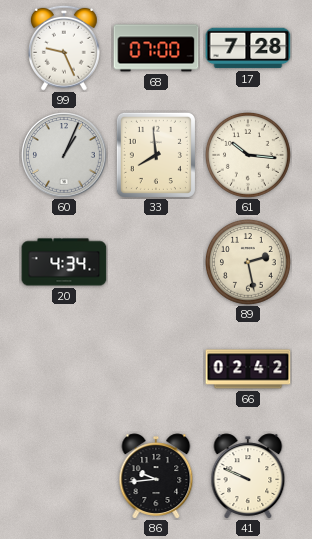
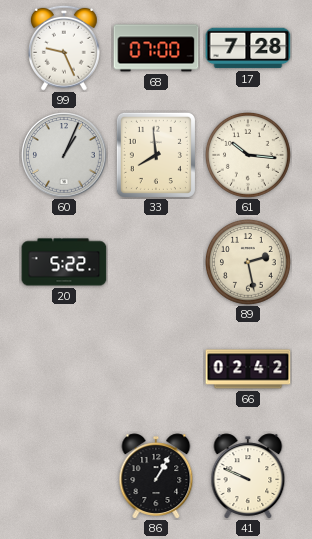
20: 4:34 -> 5:22 (64, 262)
86: 9:44 -> 1:05 (156, 476)
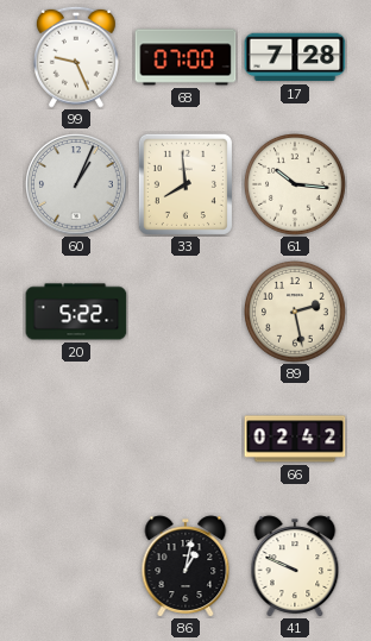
86: 1:05 -> 1:02 (185, 566)
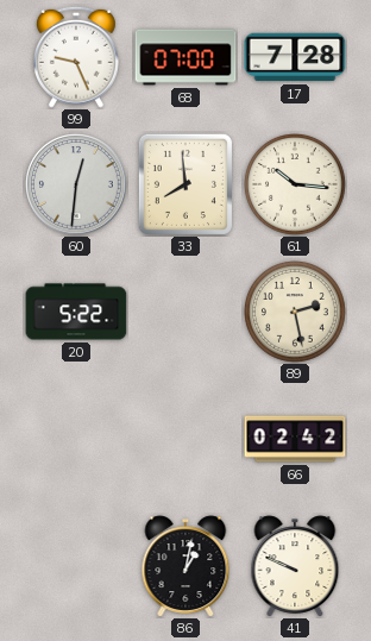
60: 1:04 -> 12:31 (76, 184)
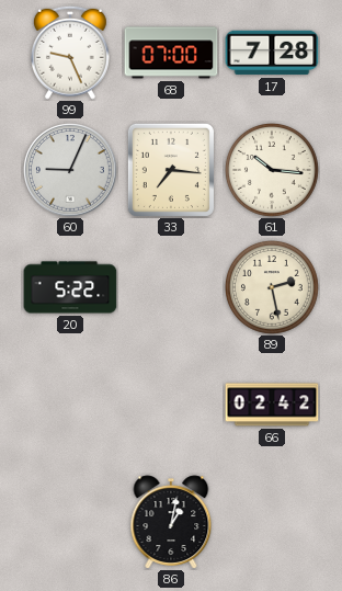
60: 12:31 -> 9:04 (70, 170)
33: 7:59 -> 7:16 (171, 170)
41: 9:49 -> none (295, 566)
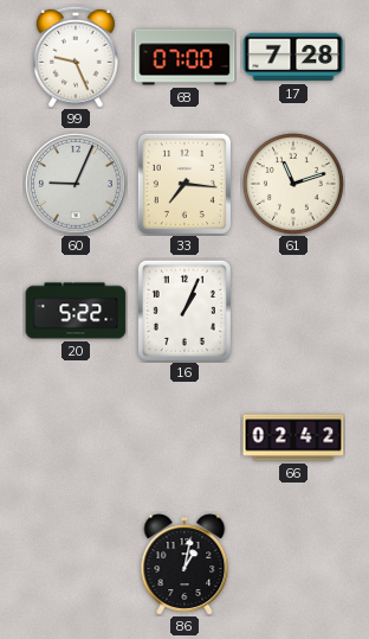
61: 10:16 -> 11:12 (294, 185)
16: none -> 1:04 (184, 311)
89: 2:28 -> none (273, 288)
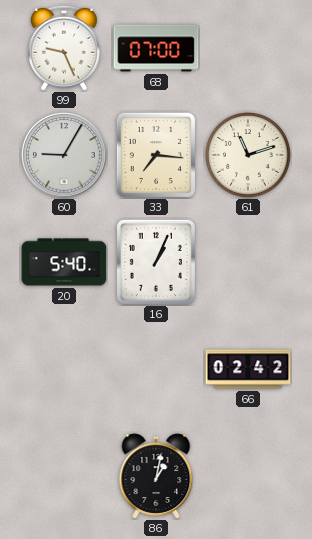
17: 7:28 -> none (293, 57)
60: 9:04 -> 9:05 (64, 155)
20: 5:22 -> 5:40 (64, 262)
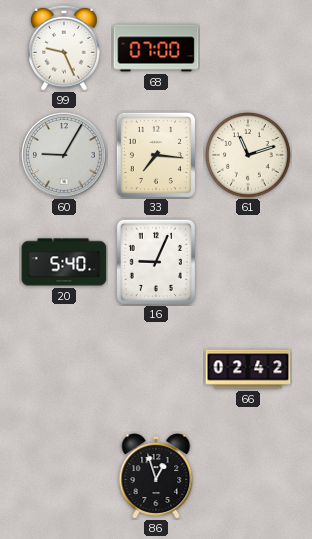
16: 1:04 -> 9:04 (156, 262)
86: 1:02 -> 12:57 (156, 476)
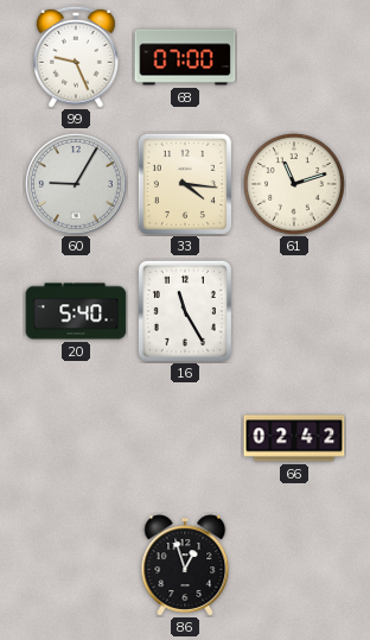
33: 7:16 -> 4:16 (185, 184)
16: 9:04 -> 11:25 (185, 311)
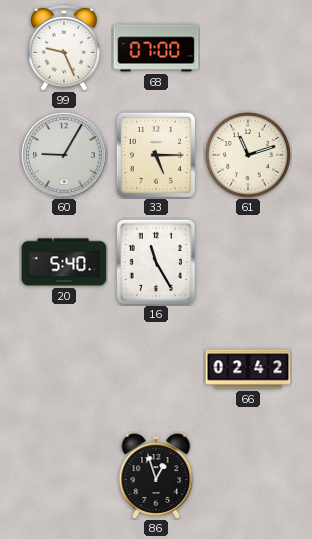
33: 4:16 -> 5:15 (156, 155)
